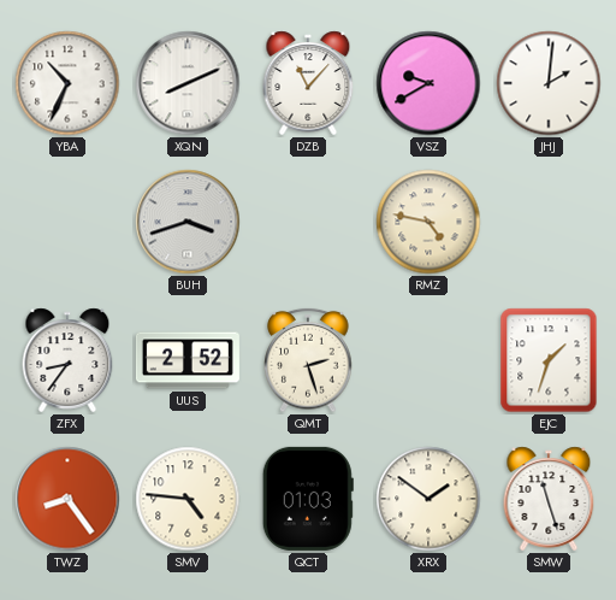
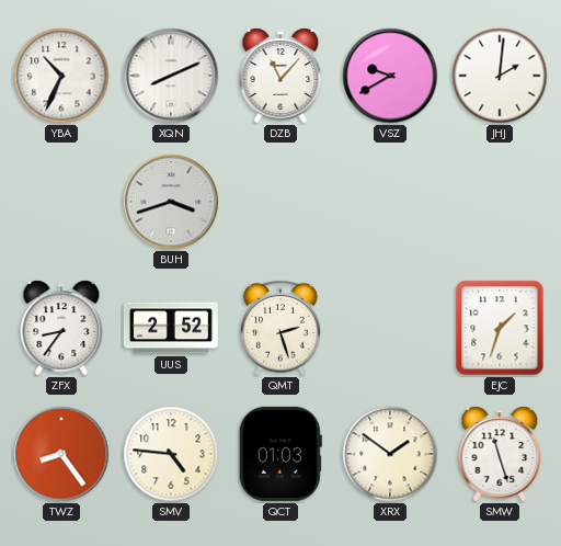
RMZ: 4:47 -> none (428, 222)
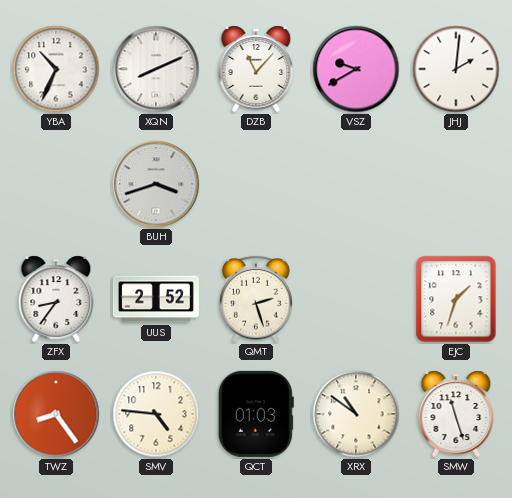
XRX: 1:51 -> 10:51 (356, 414)
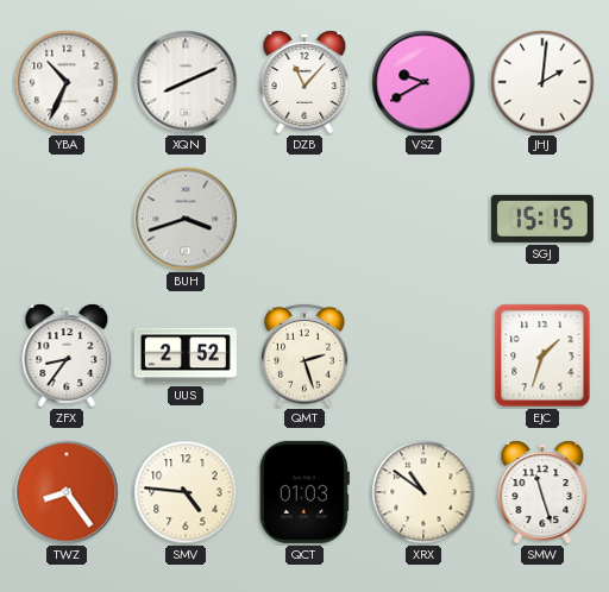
SGJ: none -> 15:15 (542, 219)
